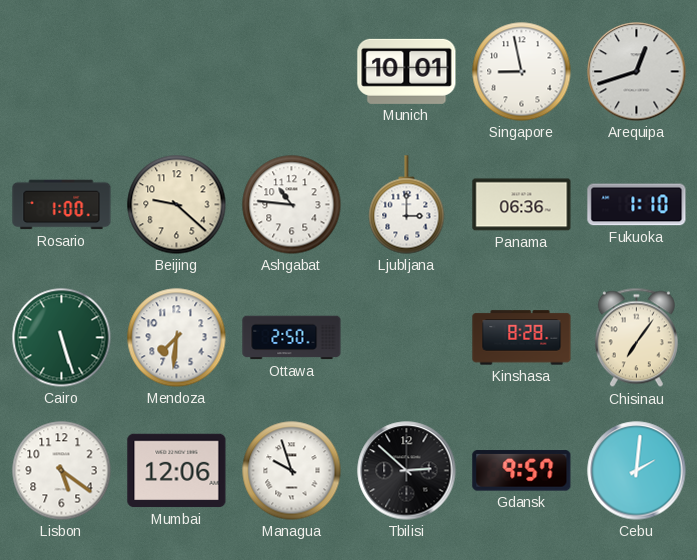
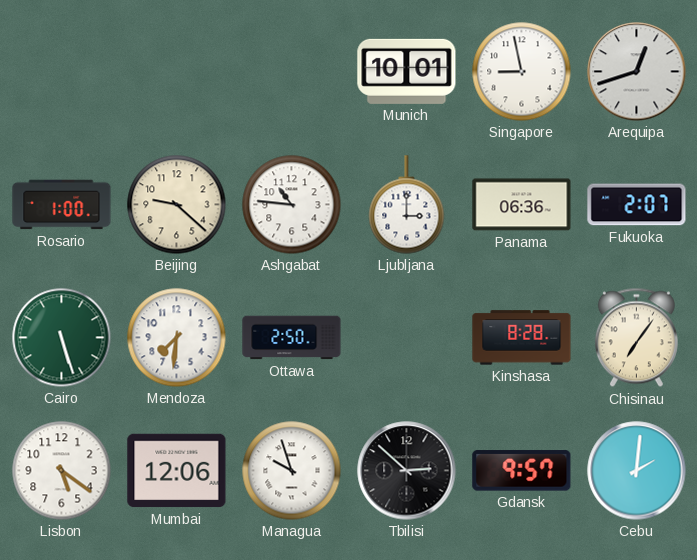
Fukuoka: 1:10 -> 2:07 (637, 205)
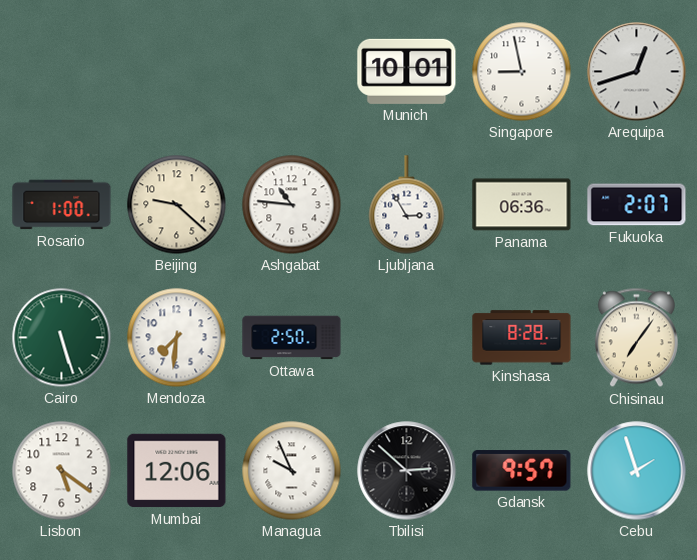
Ljubljana: 3:00 -> 2:55 (407, 205)
Managua: 9:57 -> 9:56 (292, 471)
Cebu: 2:01 -> 1:57 (637, 471)
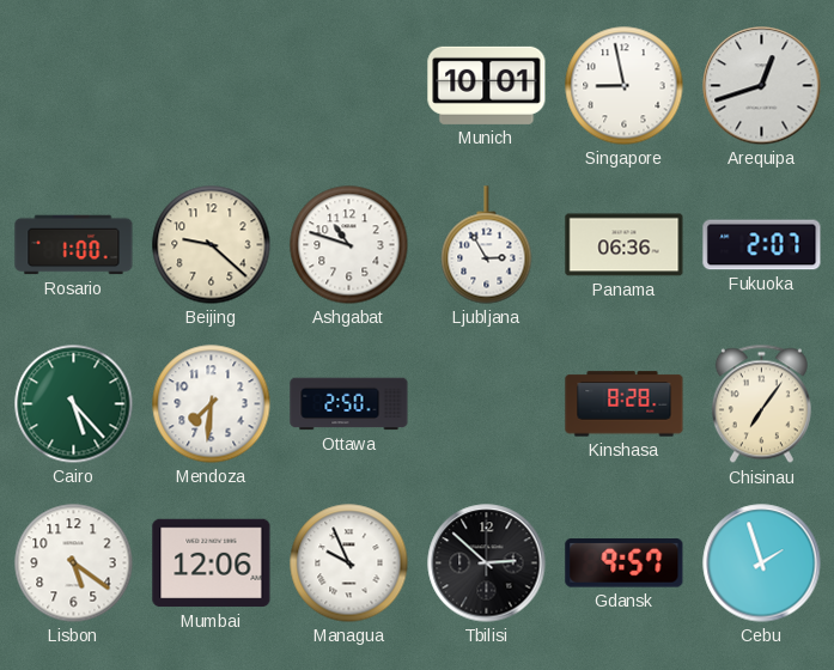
Ashgabat: 10:46 -> 10:48 (349, 245)
Cairo: 5:27 -> 5:23 (74, 404)
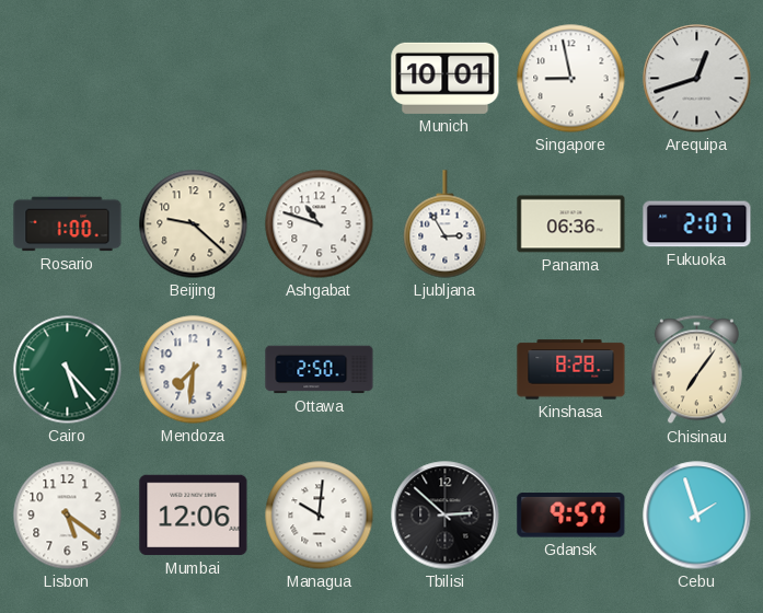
Managua: 9:56 -> 10:01 (320, 516)
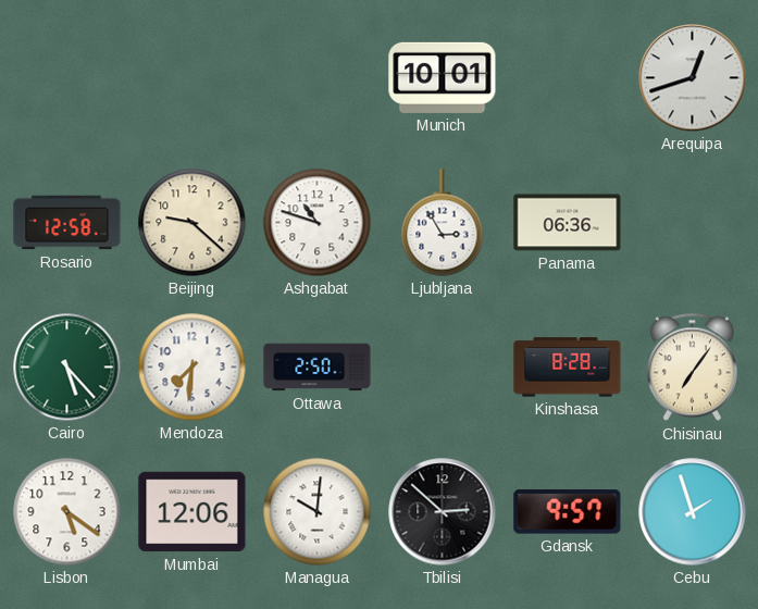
Singapore: 8:58 -> none (571, 79)
Rosario: 1:00 -> 12:58 (67, 223)
Fukuoka: 2:07 -> none (697, 224)
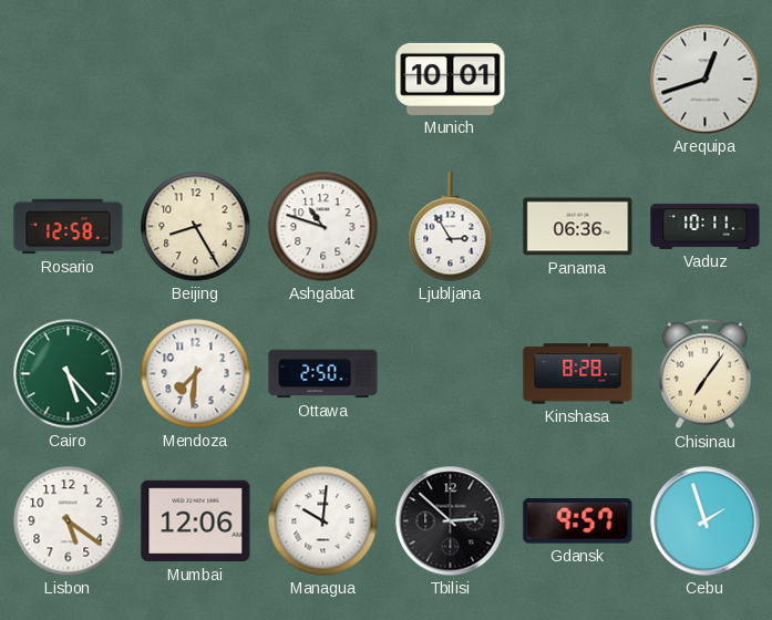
Beijing: 9:22 -> 8:25 (196, 227)
Vaduz: none -> 10:11 (706, 226)
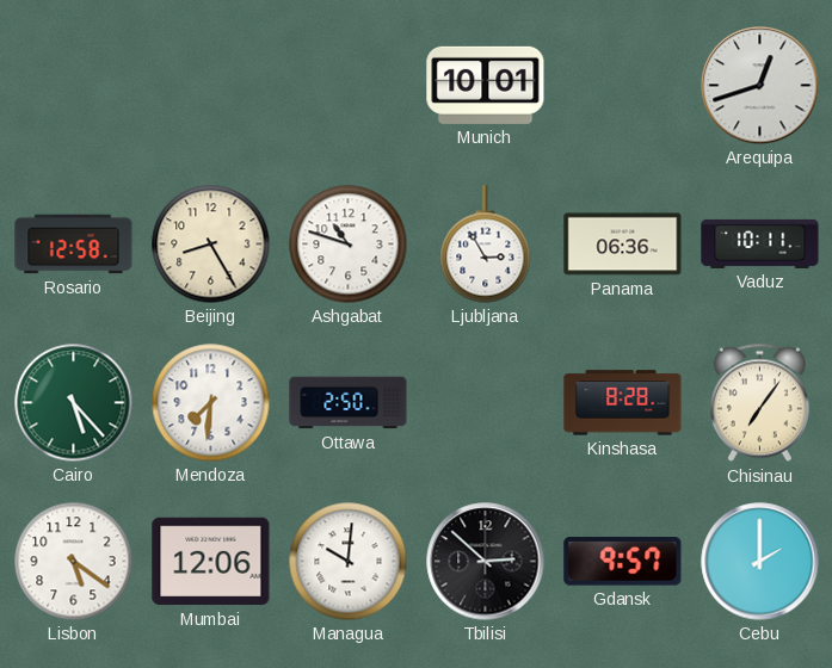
Cebu: 1:57 -> 2:00 (760, 562)
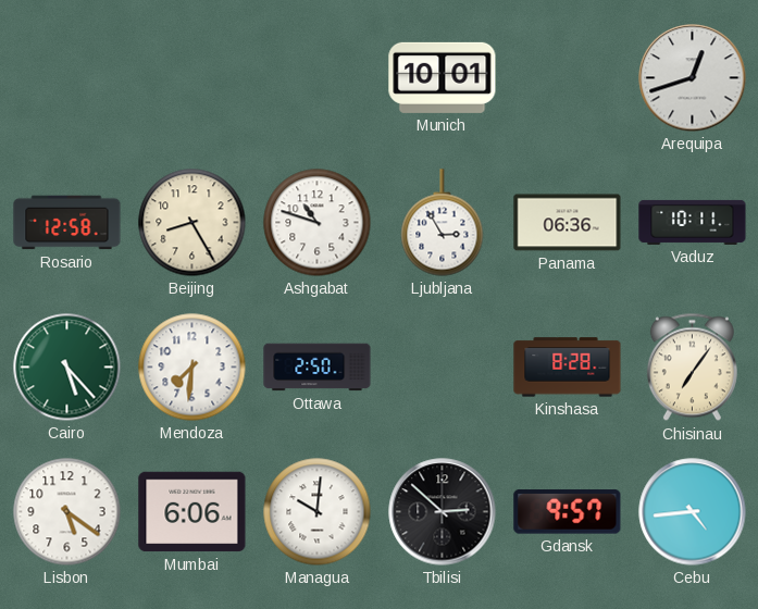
Mumbai: 12:06 -> 6:06 (192, 512)
Cebu: 2:00 -> 4:44 (693, 512)
